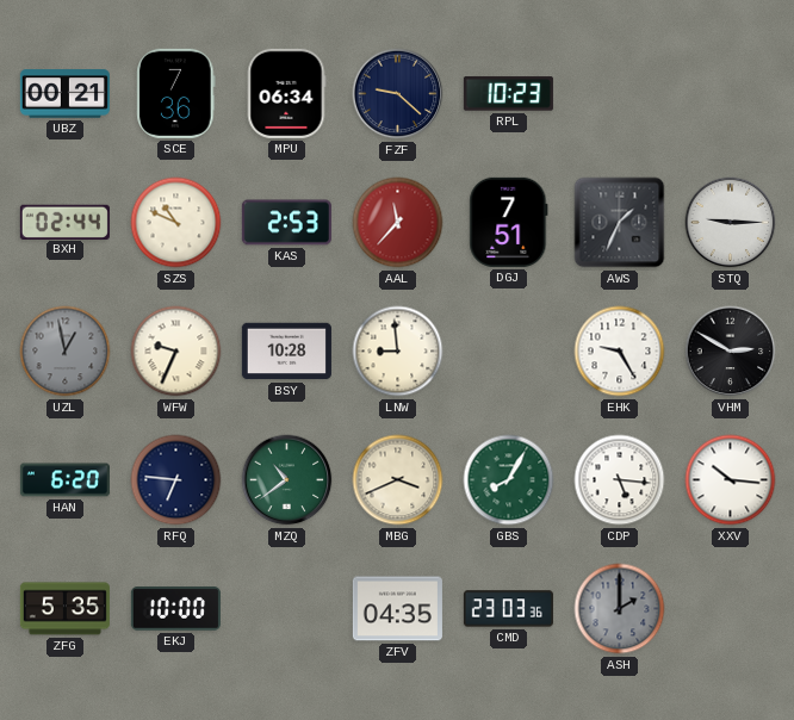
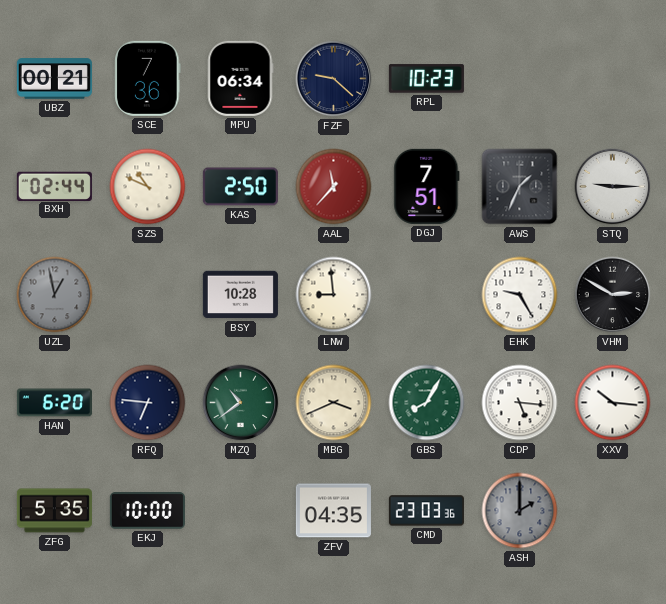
KAS: 2:53 -> 2:50 (240, 187)
WFW: 9:34 -> none (176, 352)
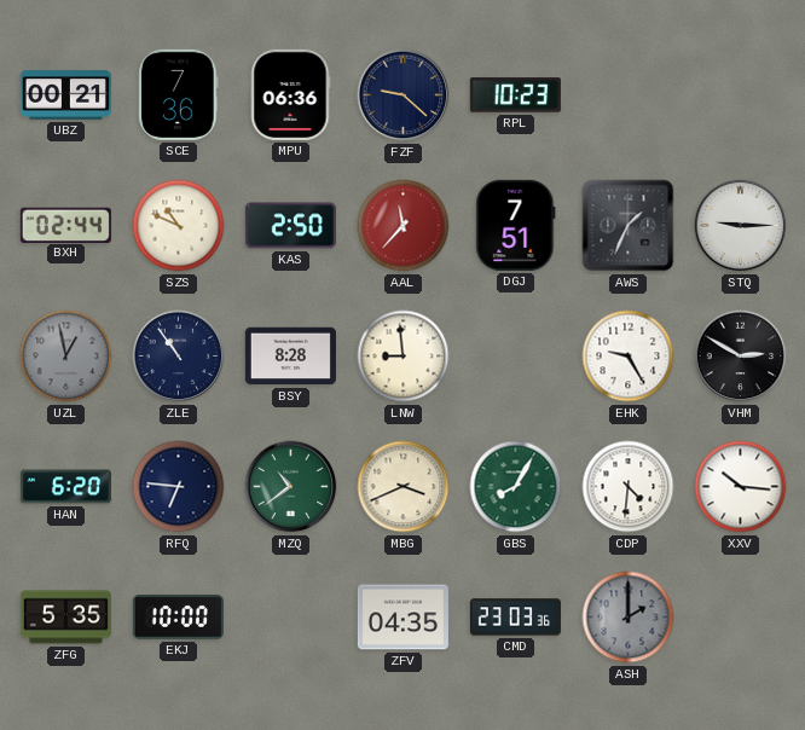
MPU: 06:34 -> 06:36 (290, 94)
ZLE: none -> 10:54 (179, 357)
BSY: 10:28 -> 8:28 (290, 357)
CDP: 5:16 -> 4:31 (629, 487)
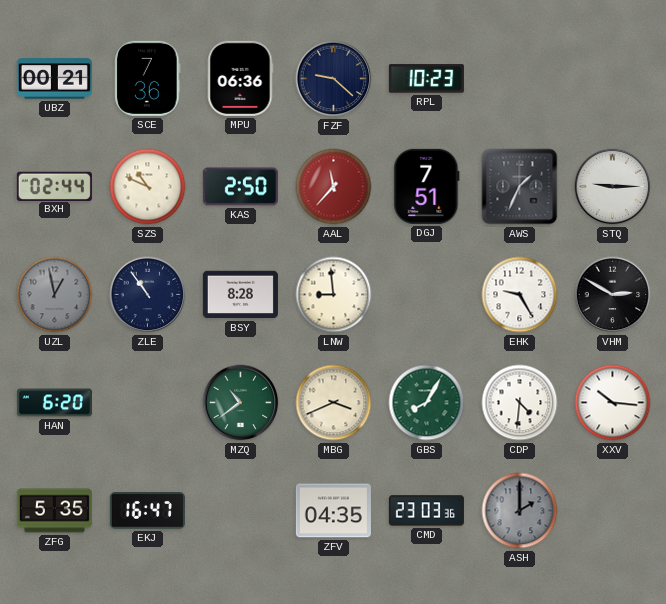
RFQ: 6:46 -> none (179, 487)
EKJ: 10:00 -> 16:47 (147, 511)
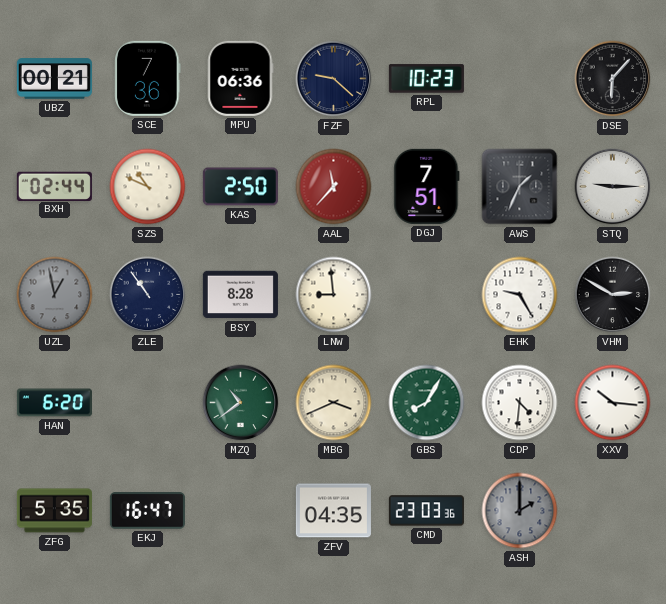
DSE: none -> 6:07 (613, 79)
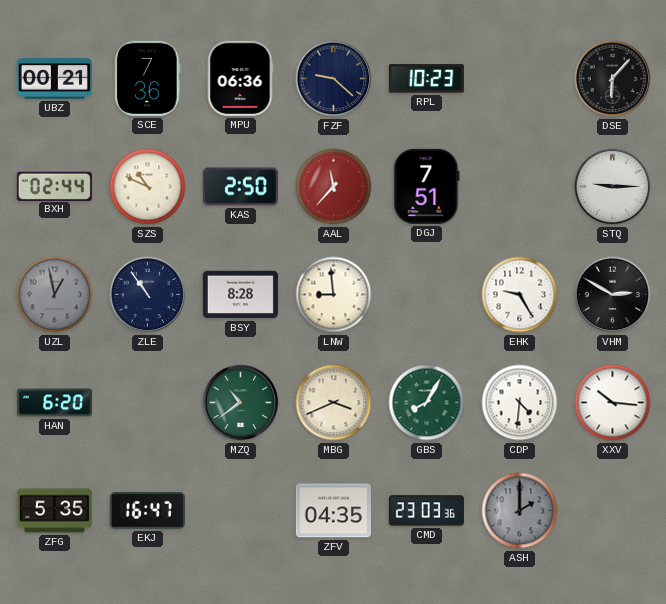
AWS: 1:34 -> none (520, 187)
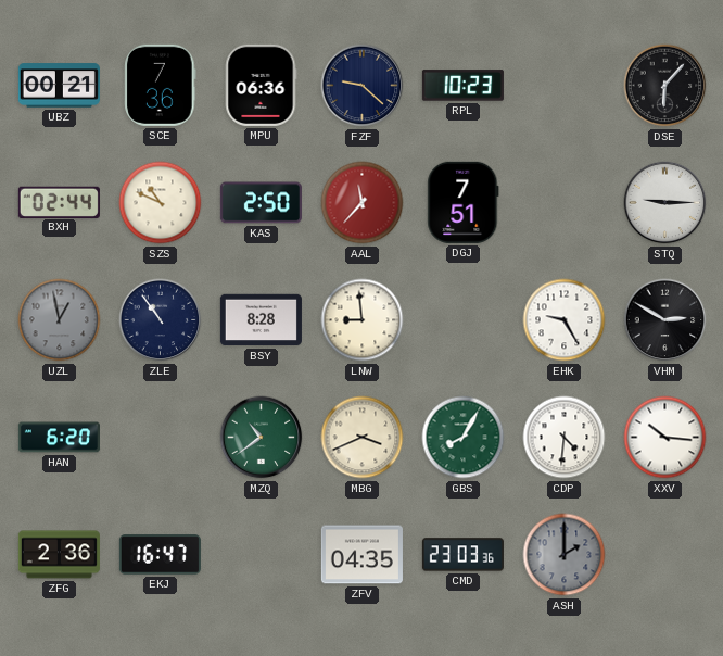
ZFG: 5:35 -> 2:36 (59, 555)
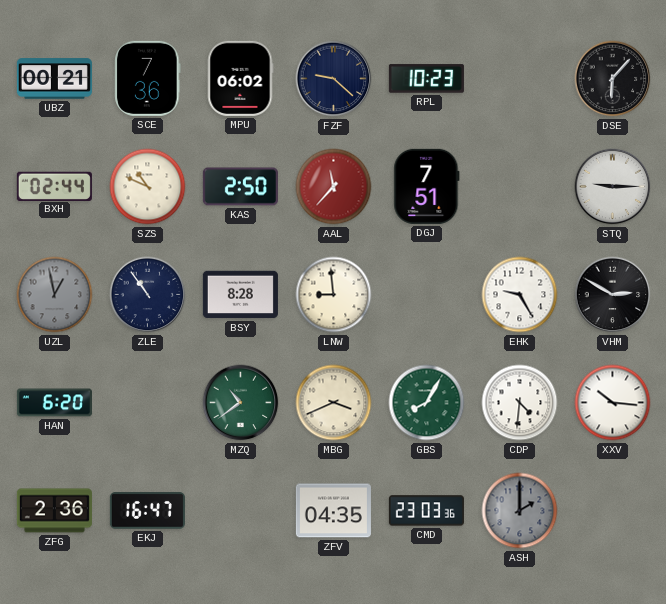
MPU: 06:36 -> 06:02 (240, 78)
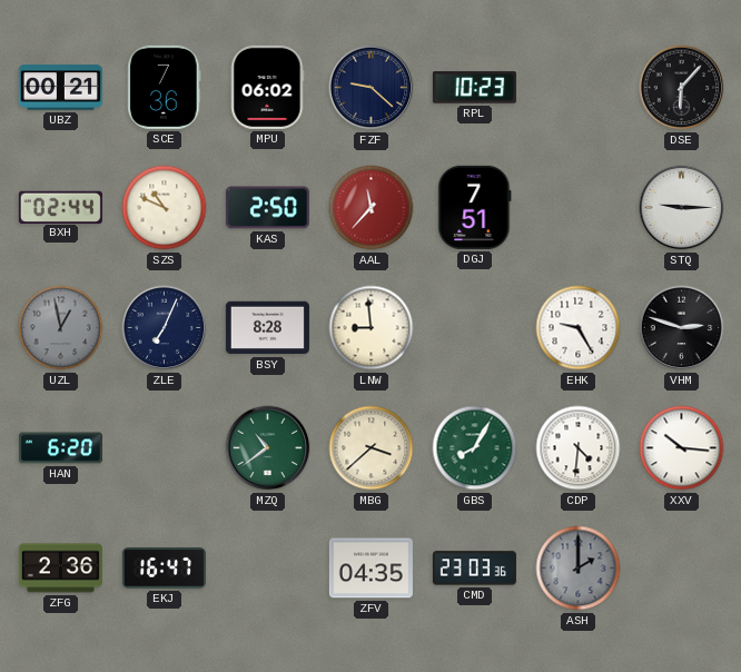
ZLE: 10:54 -> 7:04 (165, 328)
VHM: 2:50 -> 2:48 (682, 328)
MBG: 3:41 -> 3:38 (372, 448)
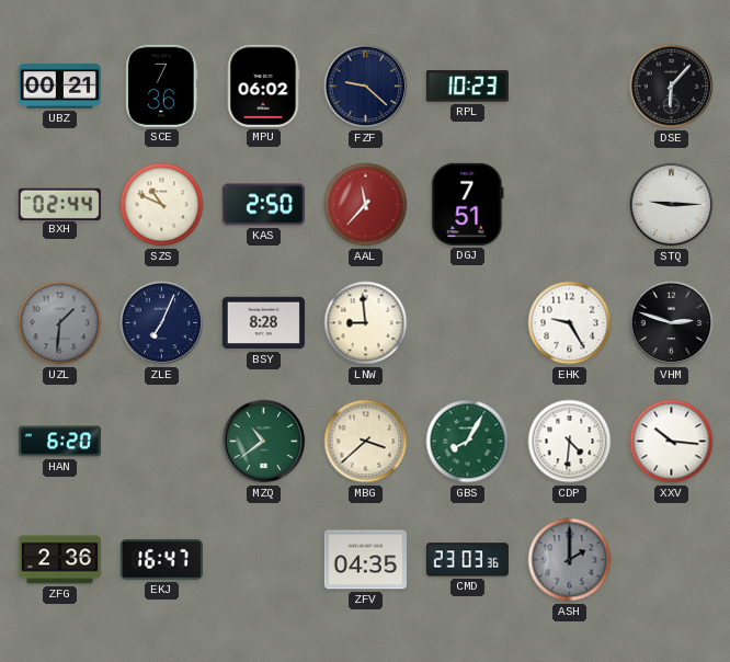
UZL: 12:58 -> 1:31 (60, 323)
